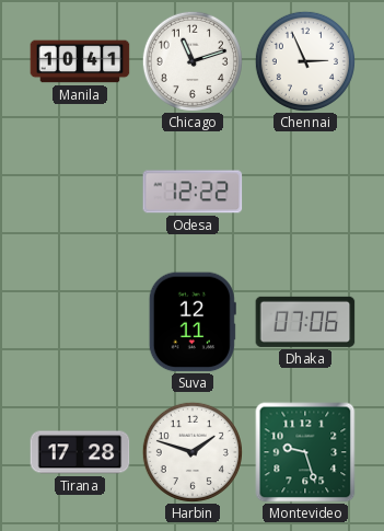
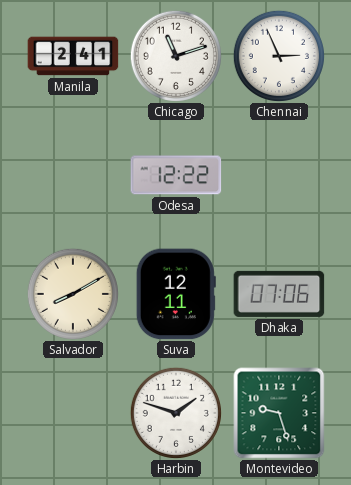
Manila: 10:41 -> 2:41 (73, 56)
Salvador: none -> 8:10 (73, 294)
Tirana: 17:28 -> none (80, 452)
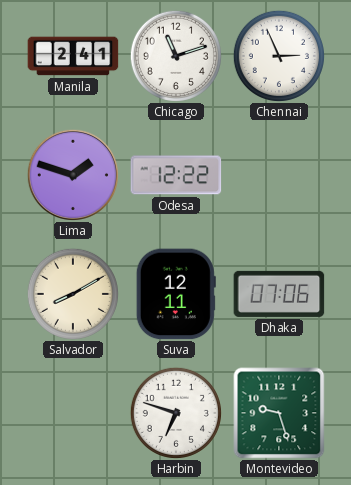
Lima: none -> 1:48 (73, 175)
Harbin: 1:48 -> 6:48 (176, 413)
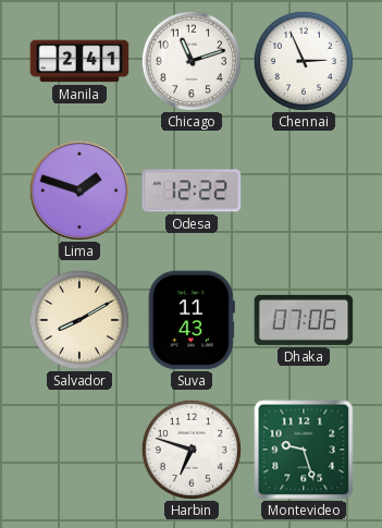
Suva: 12:11 -> 11:43 (192, 320)
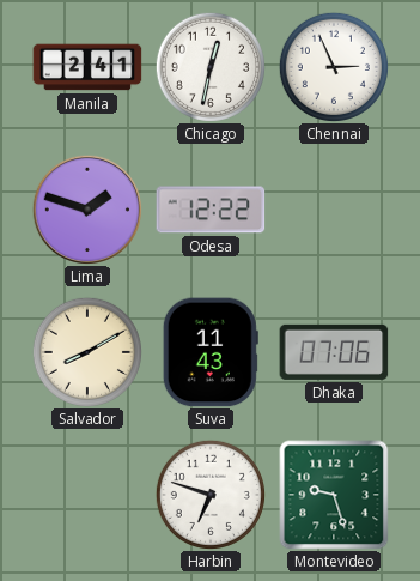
Chicago: 11:12 -> 12:32 (211, 67)
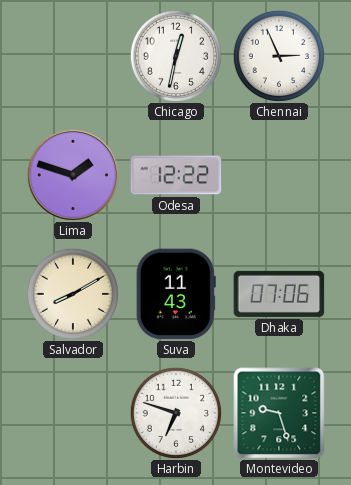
Manila: 2:41 -> none (87, 67)
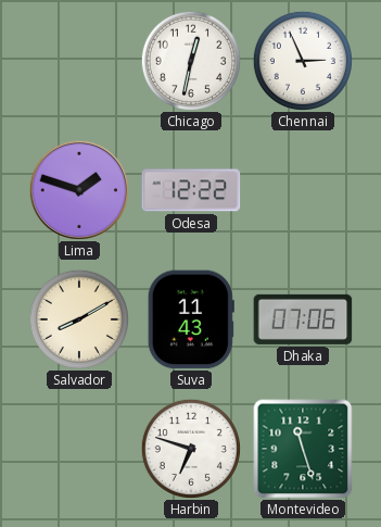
Montevideo: 9:27 -> 11:27 (303, 449)
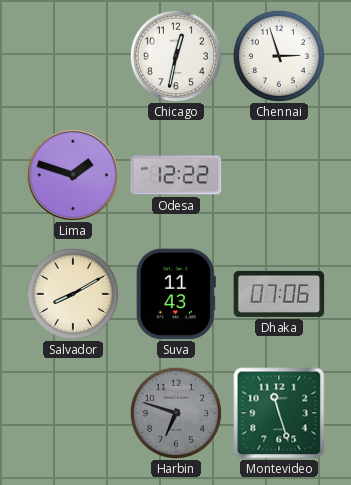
Chennai: 2:56 -> 2:57 (279, 56)
Harbin dial: white -> grey (176, 413)
